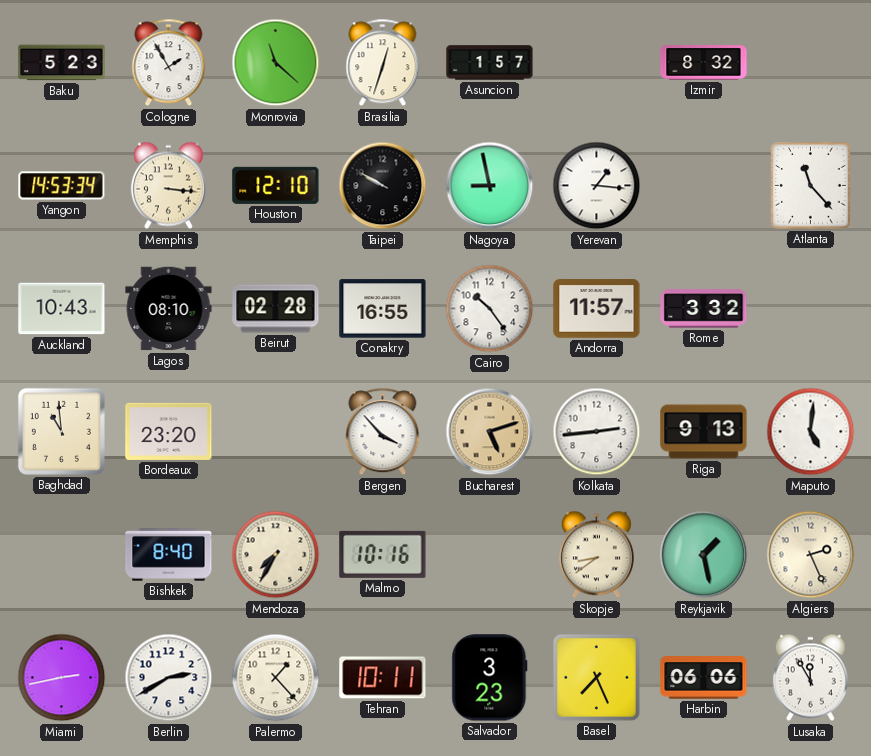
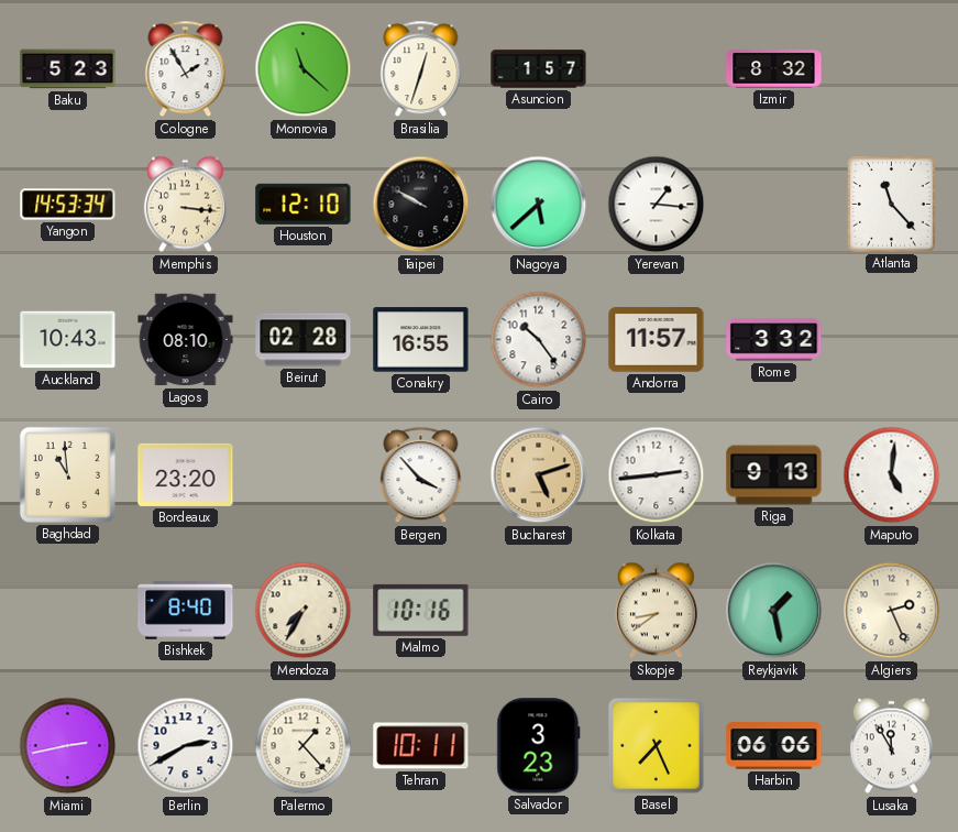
Nagoya: 8:58 -> 5:38 (539, 205)
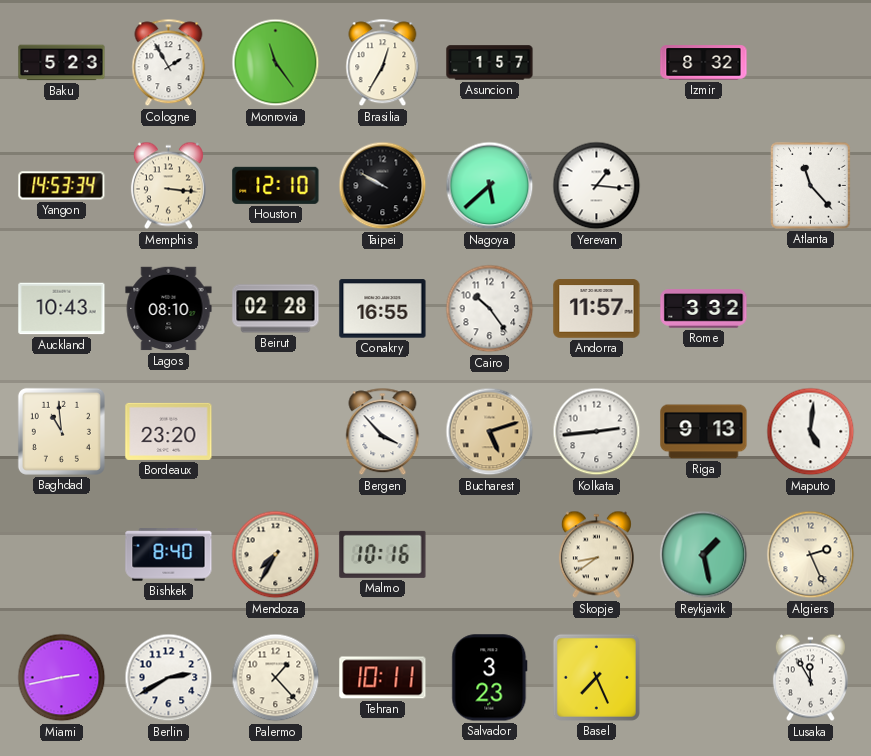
Monrovia: 11:22 -> 11:24 (276, 63)
Brasilia: 12:33 -> 12:35 (383, 63)
Harbin: 06:06 -> none (774, 746)
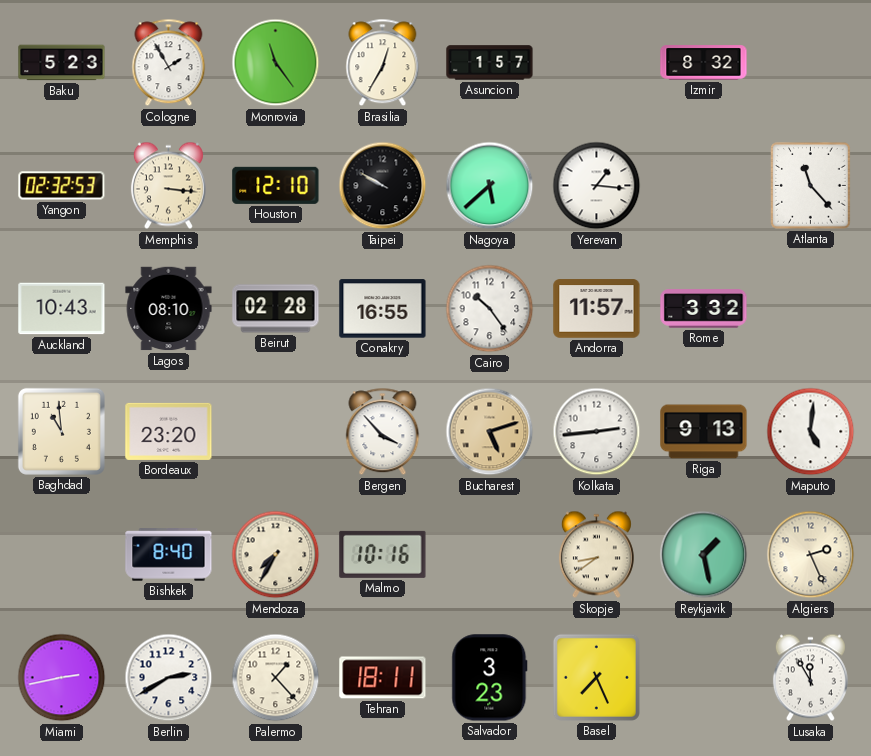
Yangon: 14:53 -> 02:32 (62, 186)
Tehran: 10:11 -> 18:11 (383, 678)
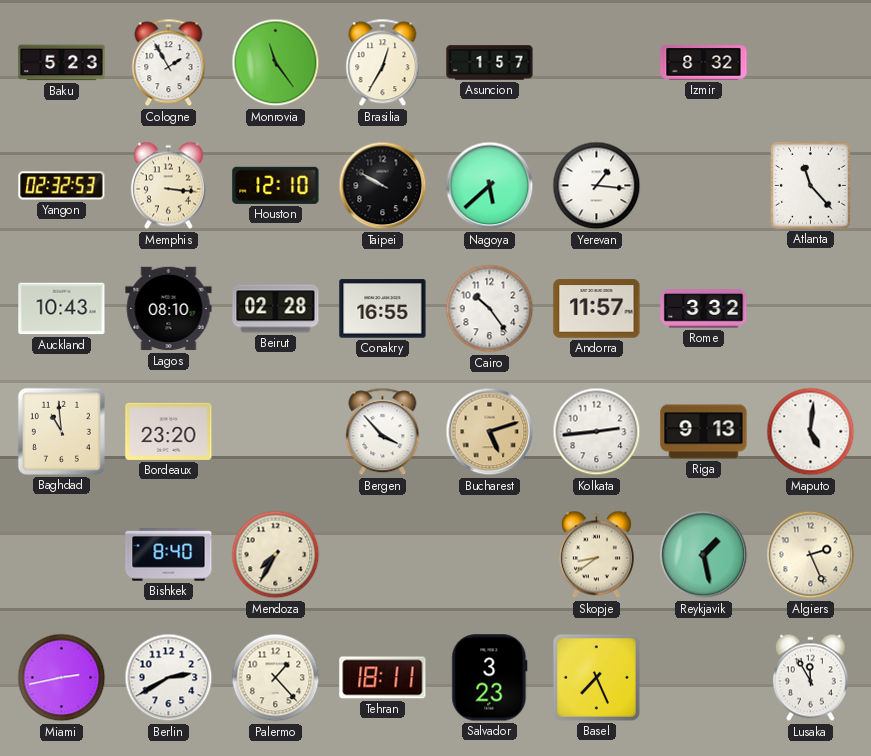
Malmo: 10:16 -> none (383, 554)
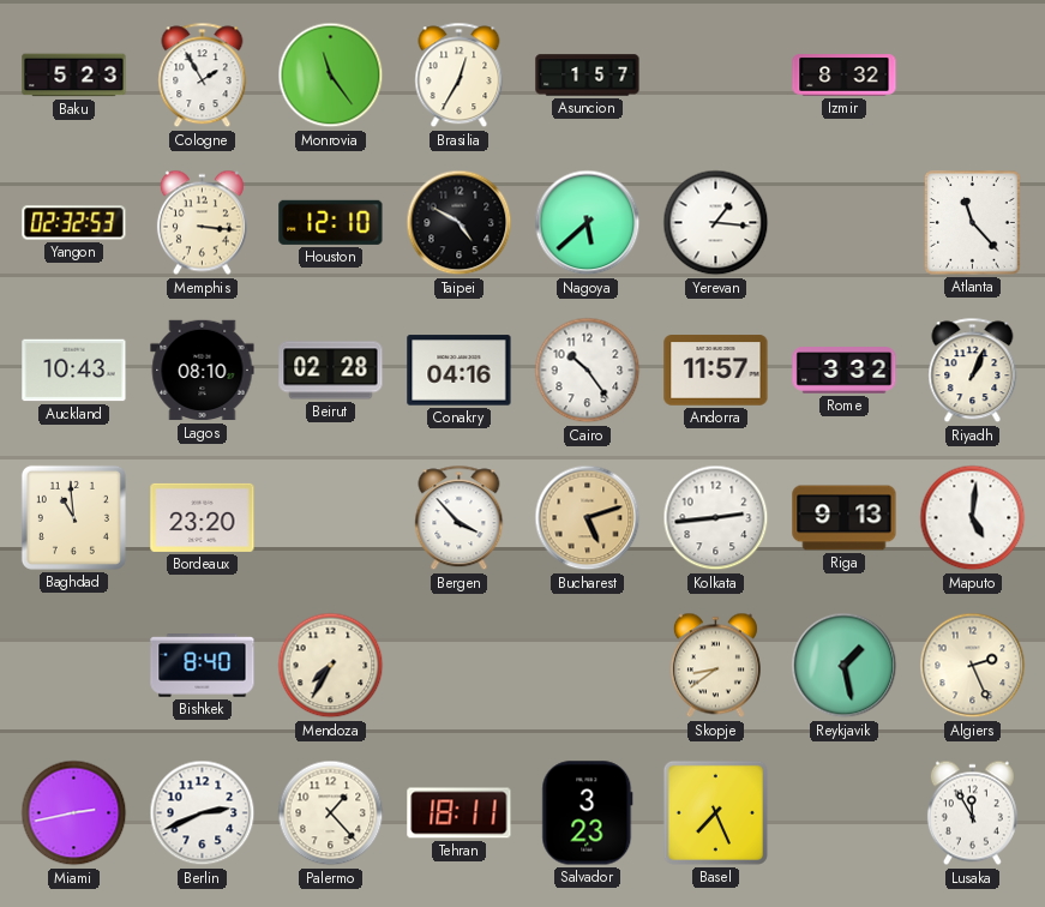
Taipei: 9:50 -> 4:50 (460, 223)
Conakry: 16:55 -> 04:16 (460, 371)
Riyadh: none -> 1:04 (973, 371)
Berlin: 2:40 -> 2:41 (203, 813)
